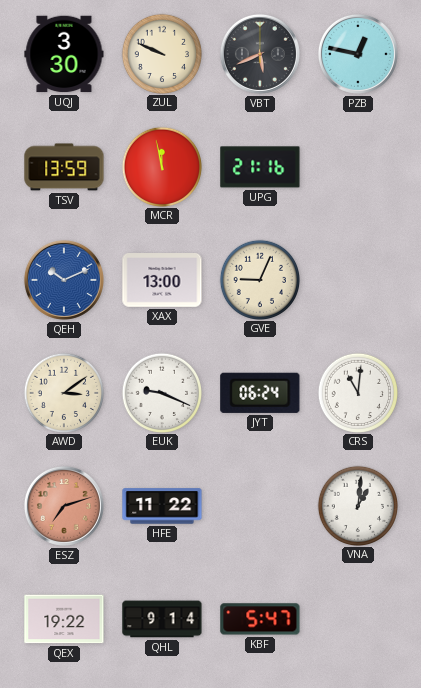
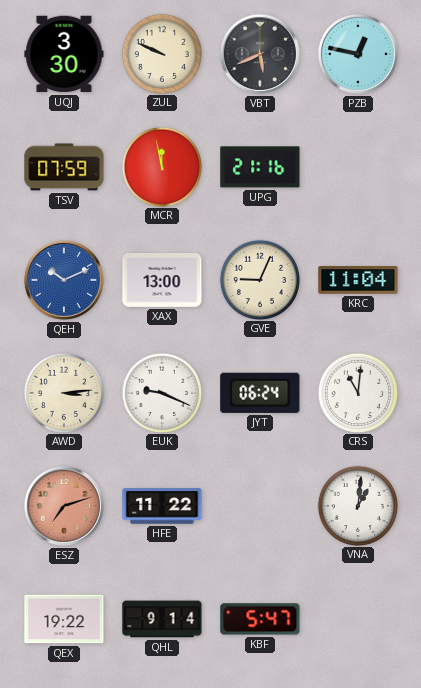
TSV: 13:59 -> 07:59 (64, 167)
KRC: none -> 11:04 (358, 280)
AWD: 3:09 -> 3:14 (63, 392)
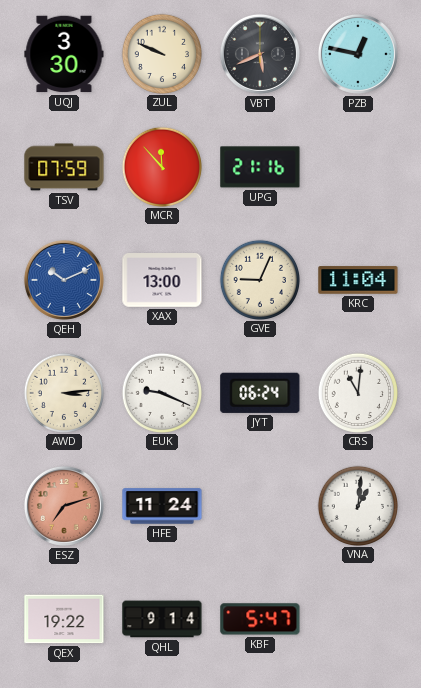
MCR: 11:58 -> 11:53 (161, 166)
HFE: 11:22 -> 11:24 (162, 506)
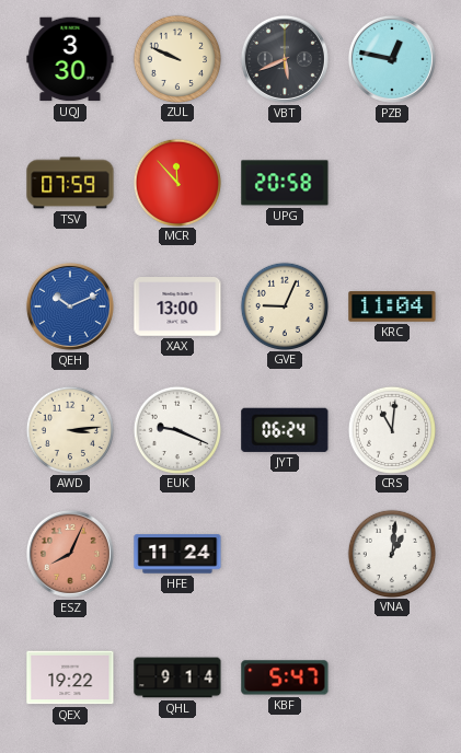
UPG: 21:16 -> 20:58 (285, 183)
ESZ: 7:12 -> 8:04 (70, 554)
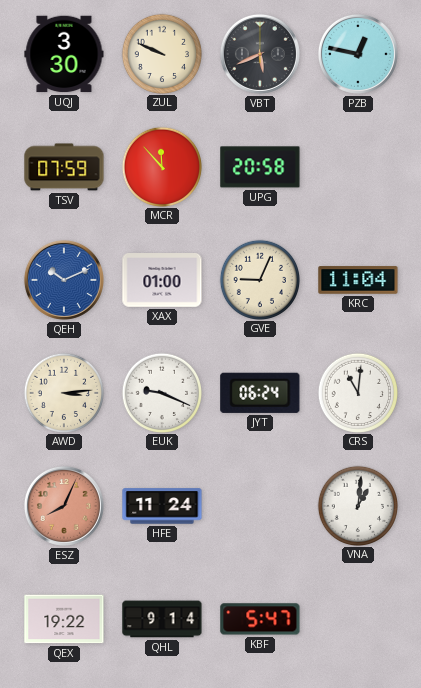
XAX: 13:00 -> 01:00 (162, 281)
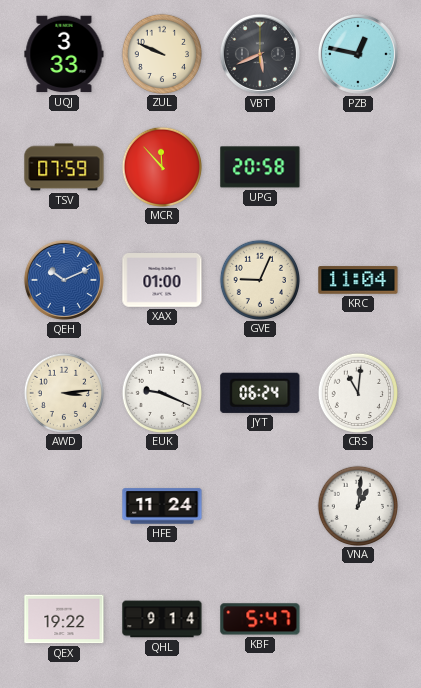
UQJ: 3:30 -> 3:33 (64, 54)
ESZ: 8:04 -> none (64, 506)
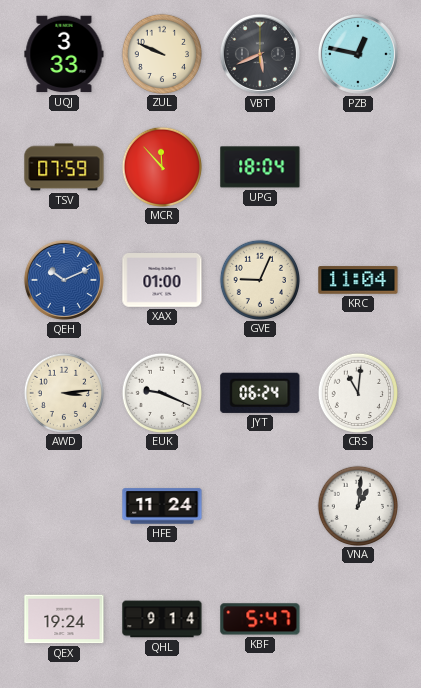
UPG: 20:58 -> 18:04 (260, 167)
QEX: 19:22 -> 19:24 (64, 619)
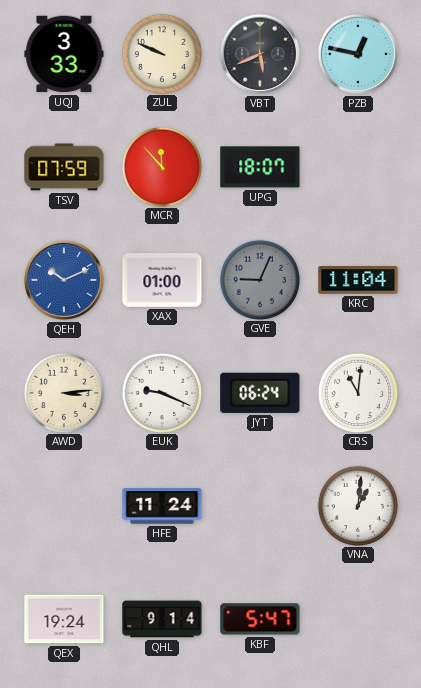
UPG: 18:04 -> 18:07 (260, 167)
GVE dial: cream -> grey (259, 279)
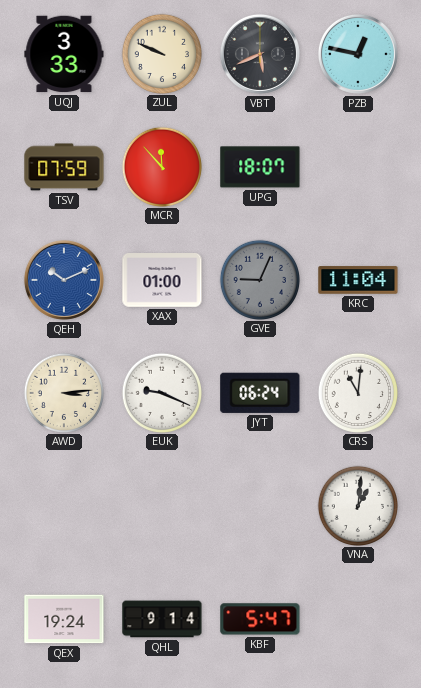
HFE: 11:24 -> none (162, 506)
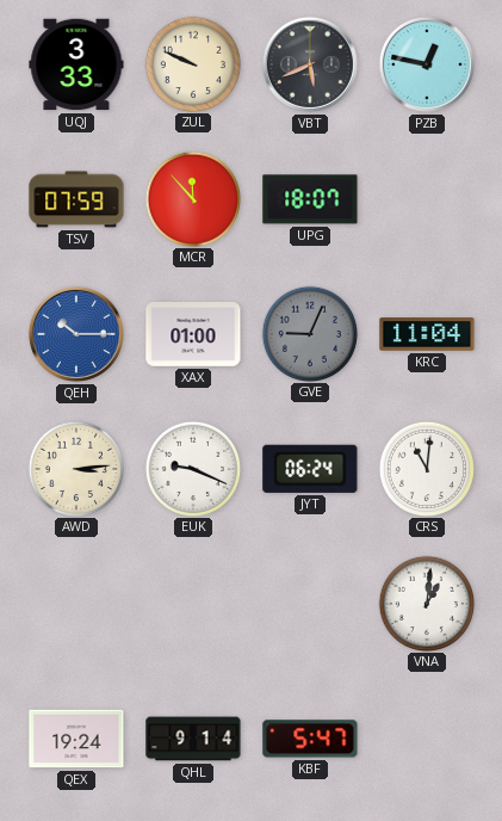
QEH: 10:11 -> 10:15 (76, 334)
